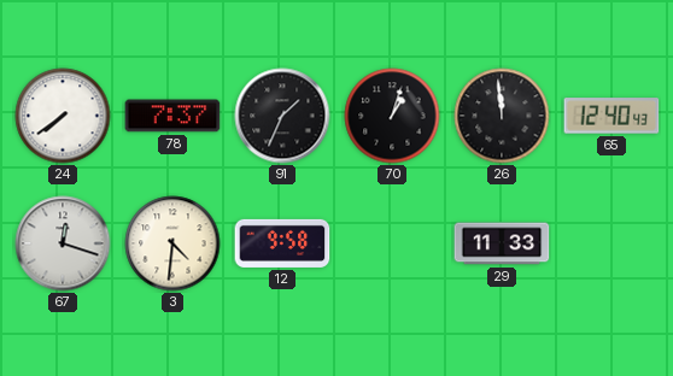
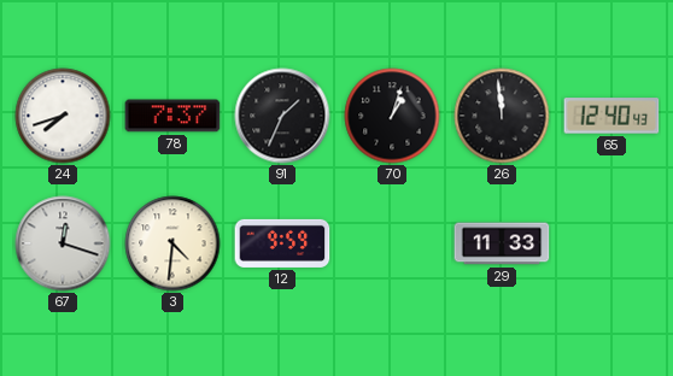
24: 7:39 -> 7:42 (63, 116)
12: 9:58 -> 9:59 (282, 243)
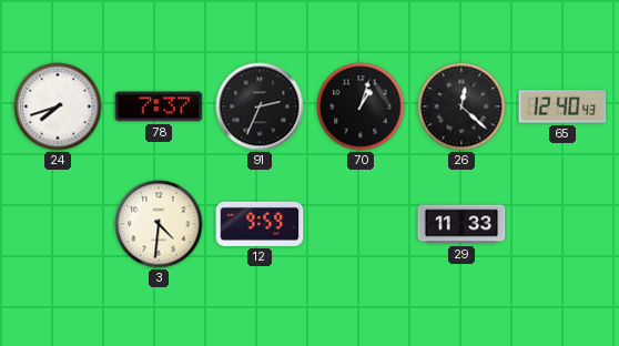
91: 1:34 -> 2:34 (260, 106)
26: 11:59 -> 12:22 (461, 106)
67: 12:18 -> none (63, 243)
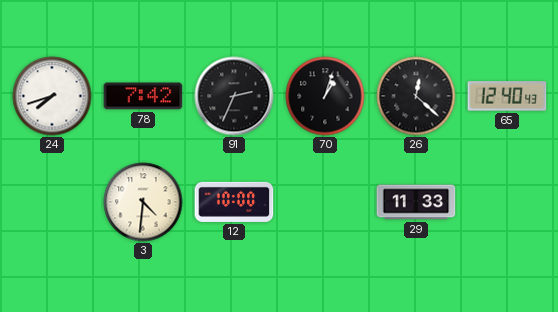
78: 7:37 -> 7:42 (143, 96)
12: 9:59 -> 10:00 (234, 202)
